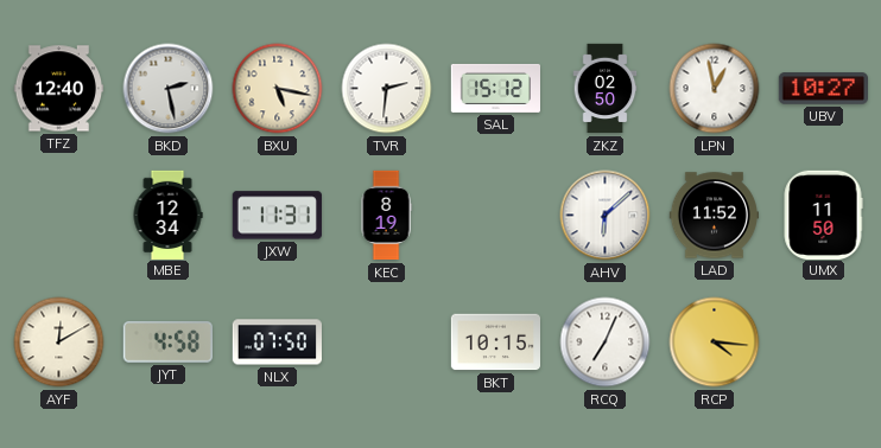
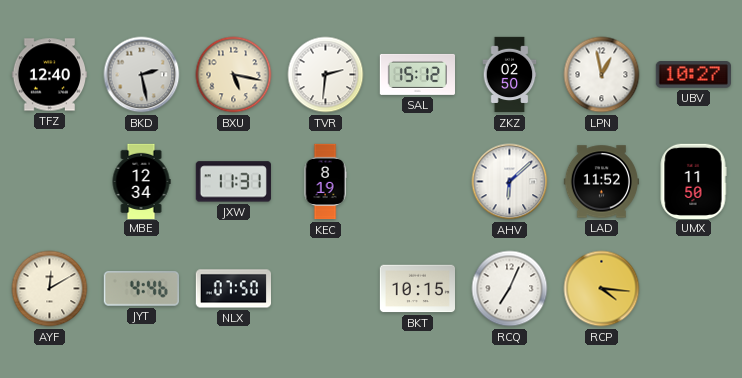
JYT: 4:58 -> 4:46 (141, 289)
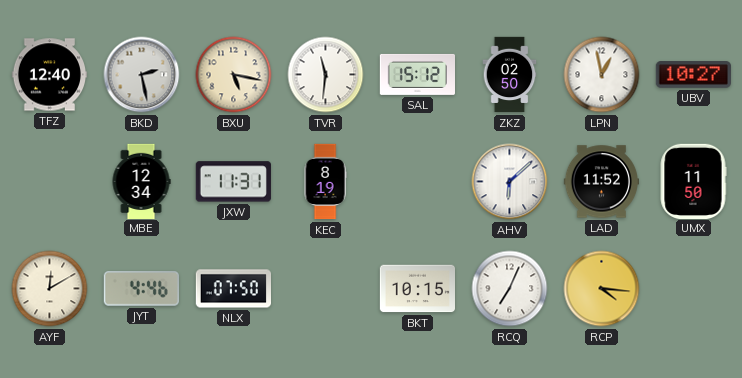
TVR: 2:31 -> 11:31 (326, 75)
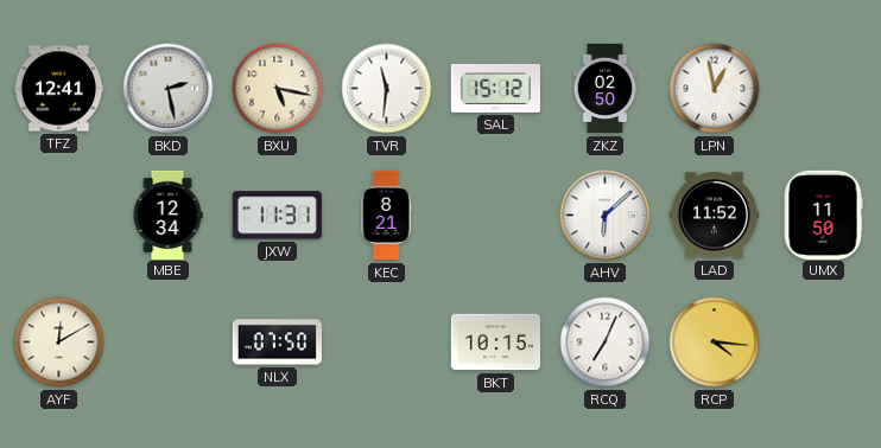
TFZ: 12:40 -> 12:41 (58, 89)
UBV: 10:27 -> none (693, 75)
KEC: 8:19 -> 8:21 (386, 216)
JYT: 4:46 -> none (141, 289)
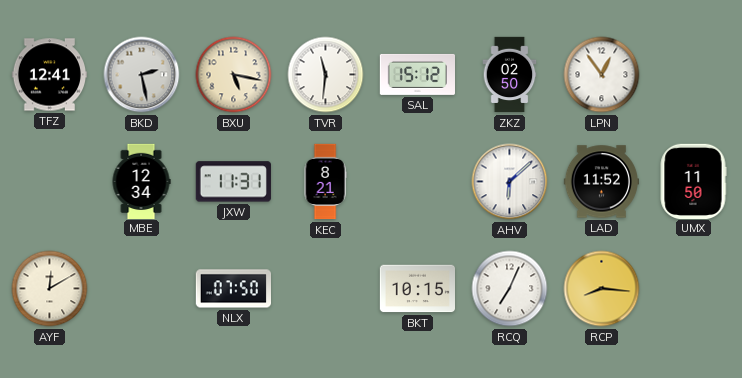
LPN: 12:58 -> 12:54 (602, 75)
RCP: 4:16 -> 8:16 (602, 289)
